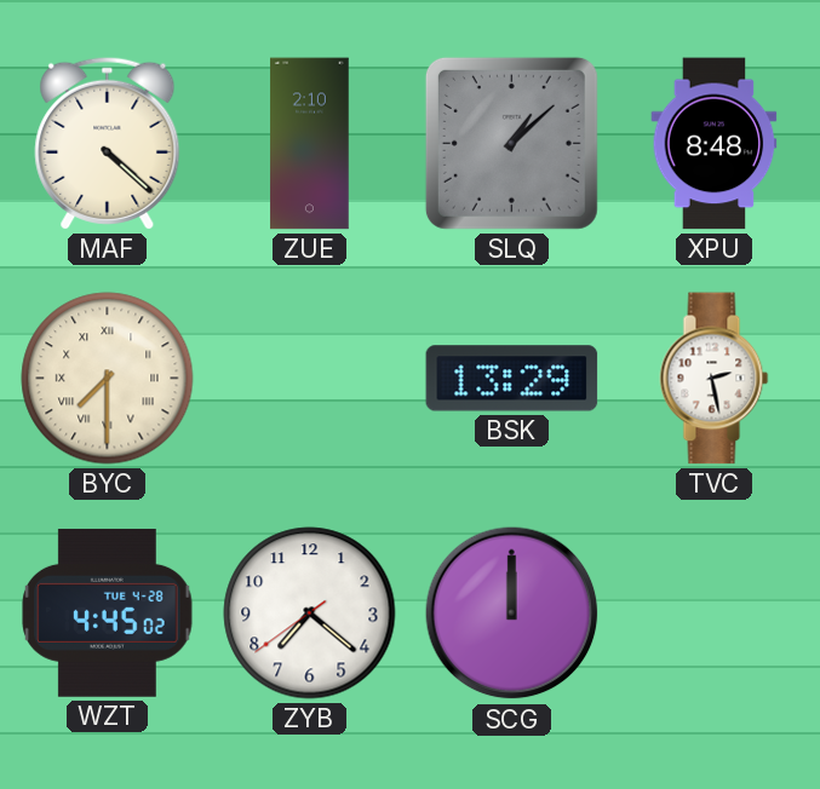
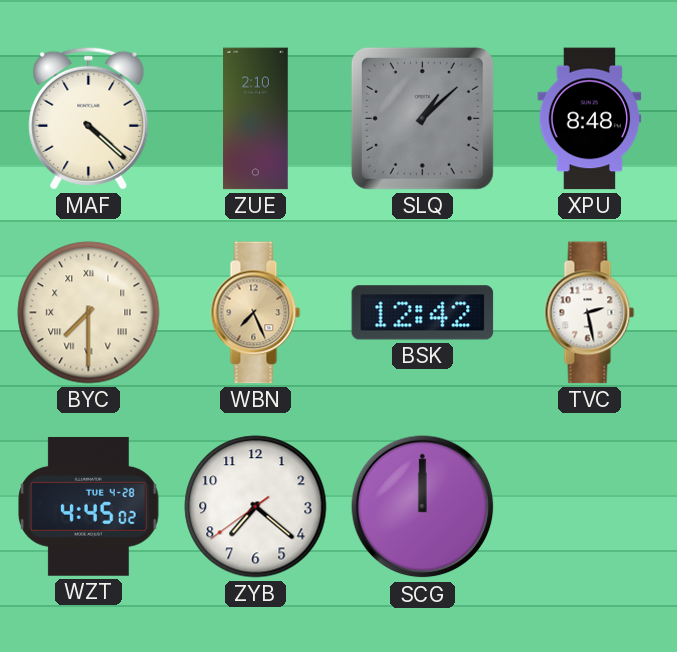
WBN: none -> 7:26 (256, 313)
BSK: 13:29 -> 12:42 (423, 313)
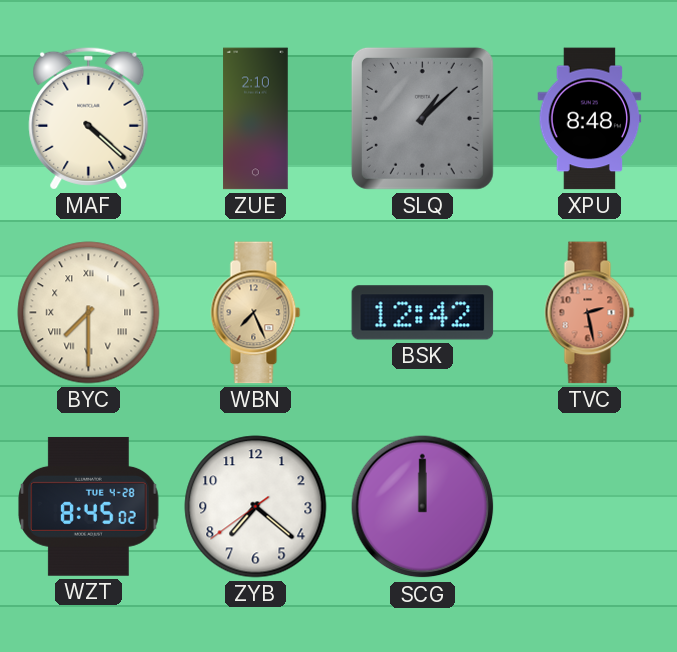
TVC dial: white -> salmon (590, 313)
WZT: 4:45 -> 8:45 (89, 506)
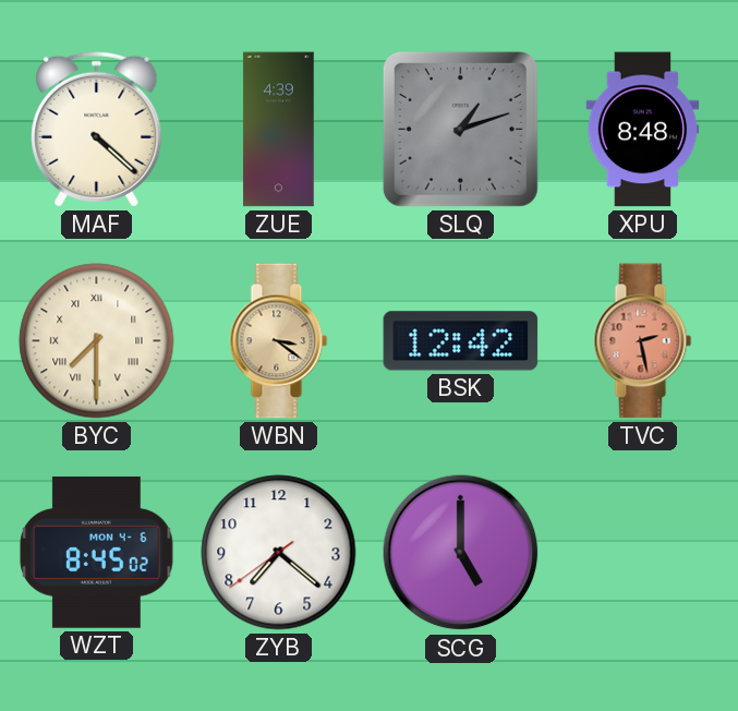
ZUE: 2:10 -> 4:39 (279, 130)
SLQ: 1:08 -> 1:12 (460, 129)
WBN: 7:26 -> 3:21 (279, 341)
WZT date: TUE 4-28 -> MON 4-6 (97, 552)
SCG: 12:00 -> 5:00 (461, 553)
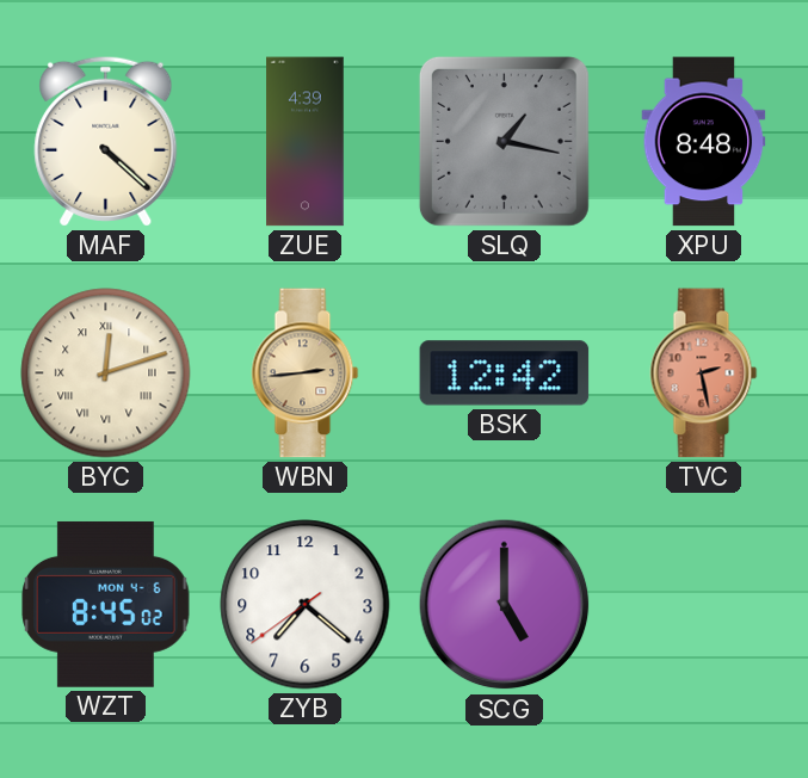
SLQ: 1:12 -> 1:17 (504, 141)
BYC: 7:30 -> 12:12 (106, 373)
WBN: 3:21 -> 2:44 (306, 373)
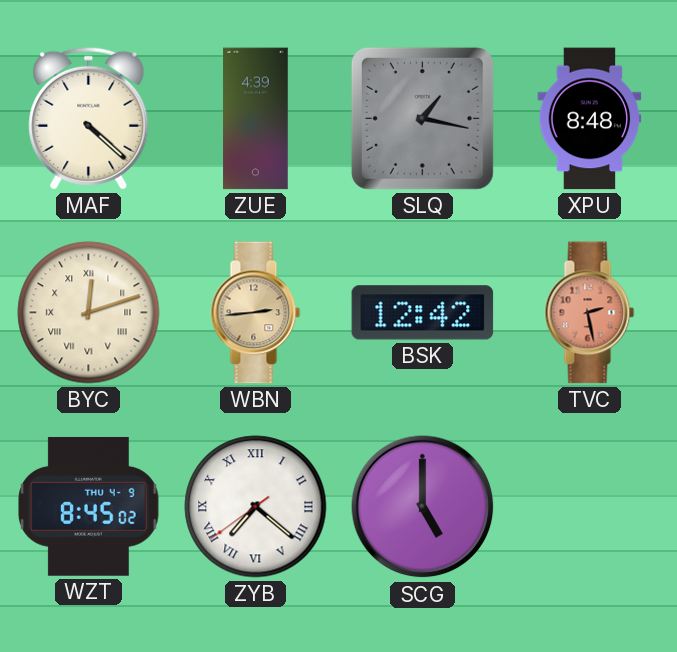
WZT date: MON 4-6 -> THU 4-9 (89, 506)
ZYB numerals: Arabic -> Roman (256, 507)
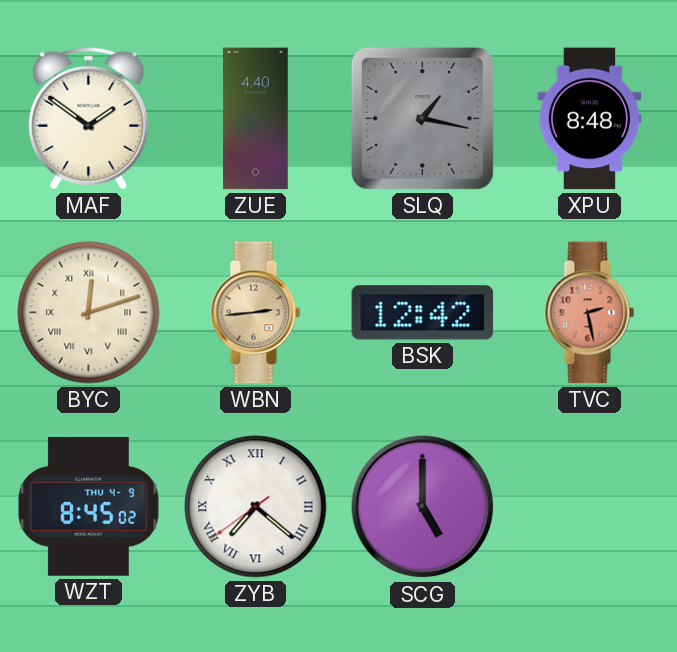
MAF: 4:22 -> 1:51 (89, 118)
ZUE: 4:39 -> 4:40 (256, 119)
